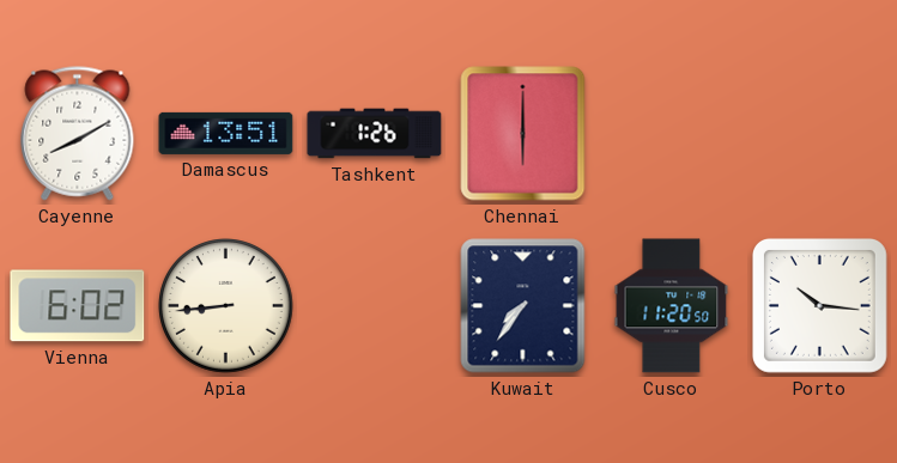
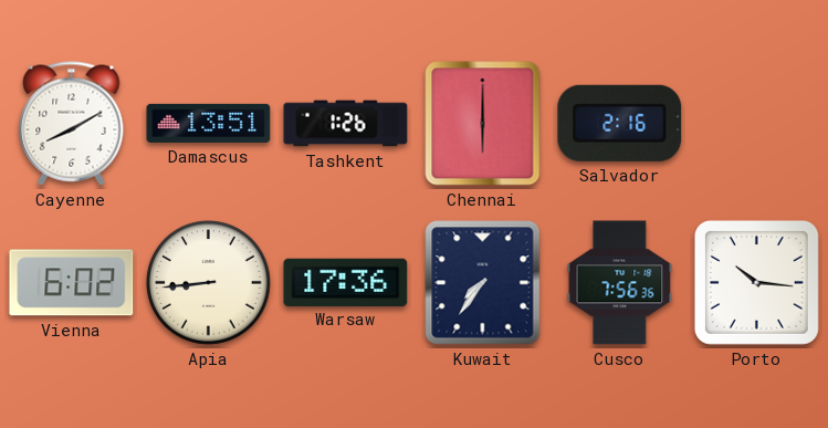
Salvador: none -> 2:16 (620, 123)
Warsaw: none -> 17:36 (346, 282)
Cusco: 11:20 -> 7:56 (620, 283)
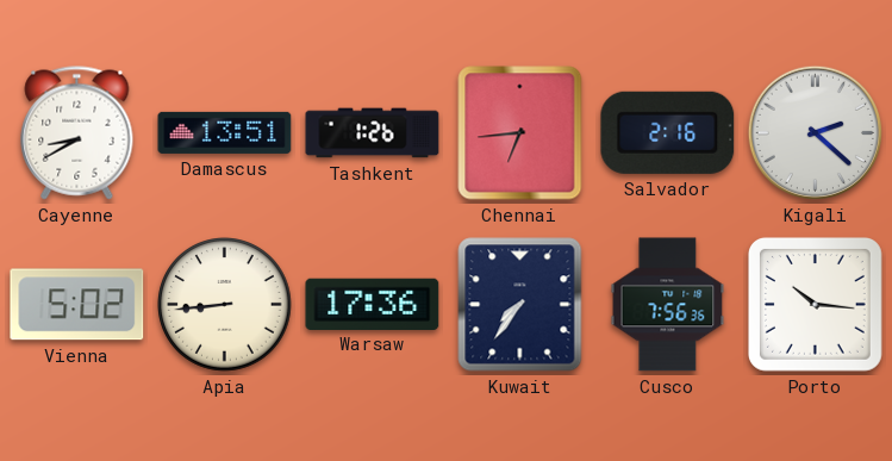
Cayenne: 8:10 -> 8:40 (77, 133)
Chennai: 6:00 -> 6:44 (520, 133)
Kigali: none -> 2:22 (815, 132)
Vienna: 6:02 -> 5:02 (77, 305)
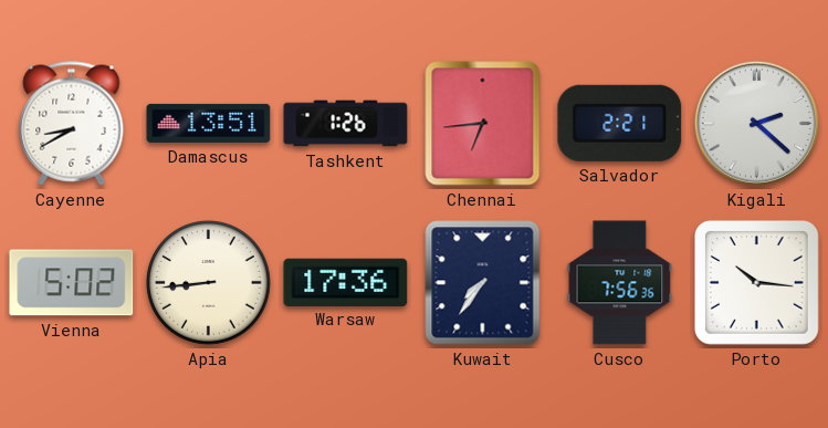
Salvador: 2:16 -> 2:21 (620, 123)
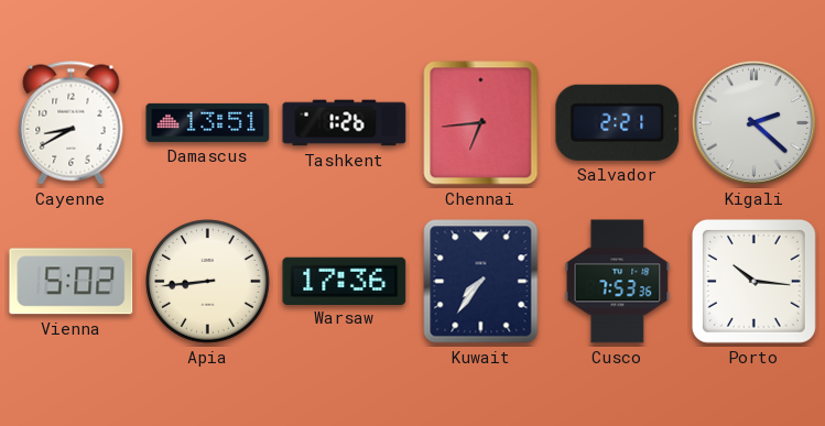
Cusco: 7:56 -> 7:53 (618, 282)
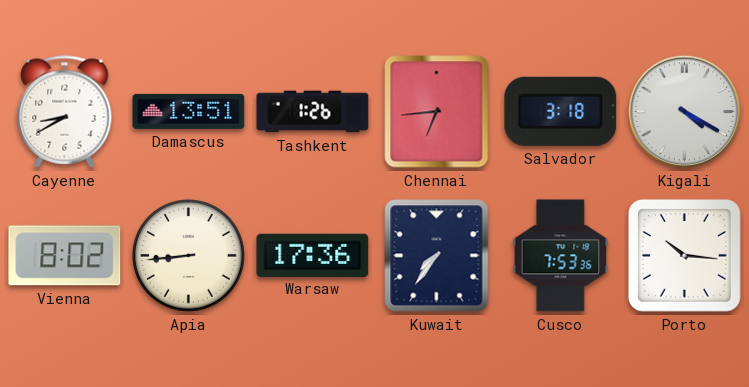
Salvador: 2:21 -> 3:18 (561, 111)
Kigali: 2:22 -> 4:20 (684, 111)
Vienna: 5:02 -> 8:02 (65, 256)
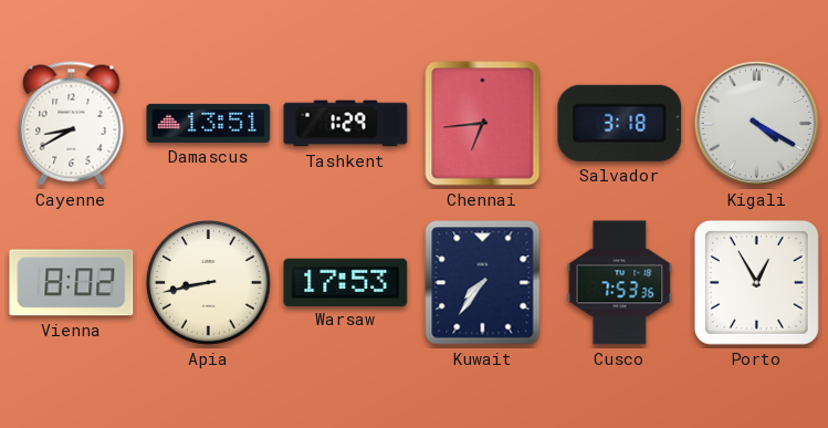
Tashkent: 1:26 -> 1:29 (346, 124)
Apia: 8:44 -> 8:43 (209, 283)
Warsaw: 17:36 -> 17:53 (346, 282)
Porto: 10:16 -> 12:55 (756, 282)
